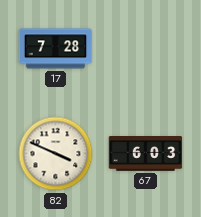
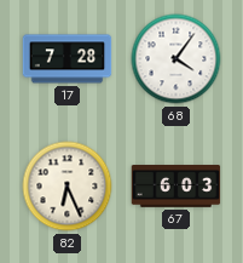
68: none -> 4:06 (177, 59)
82: 3:49 -> 6:26 (68, 187)
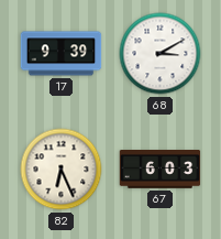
17: 7:28 -> 9:39 (62, 54)
68: 4:06 -> 3:10 (161, 54)
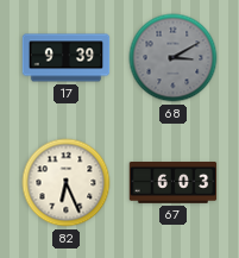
68 dial: white -> grey (174, 58)
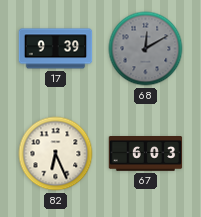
68: 3:10 -> 12:10 (146, 49)
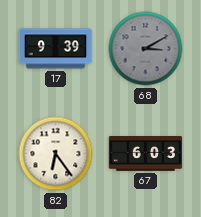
68: 12:10 -> 3:10 (146, 49)
82: 6:26 -> 6:24 (56, 154)
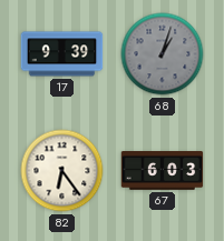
68: 3:10 -> 1:03 (163, 54)
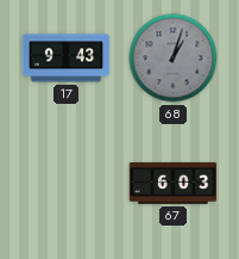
17: 9:39 -> 9:43 (67, 58)
82: 6:24 -> none (62, 171)
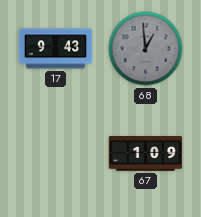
68: 1:03 -> 12:59 (146, 49)
67: 6:03 -> 1:09 (146, 154)
